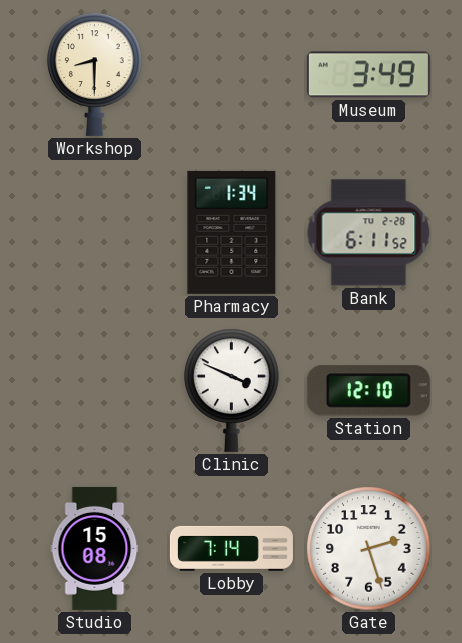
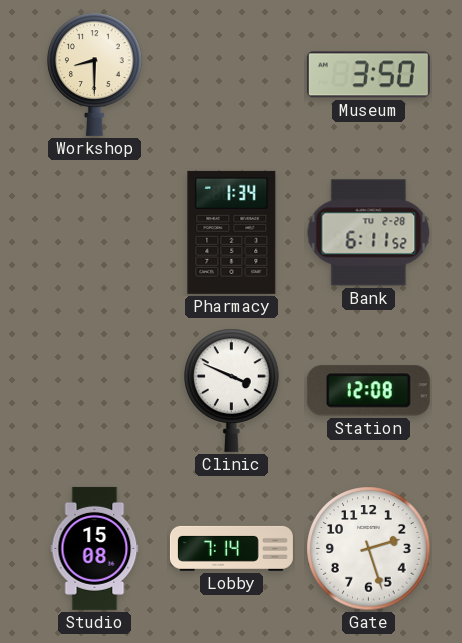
Museum: 3:49 -> 3:50 (368, 75)
Station: 12:10 -> 12:08 (368, 391)
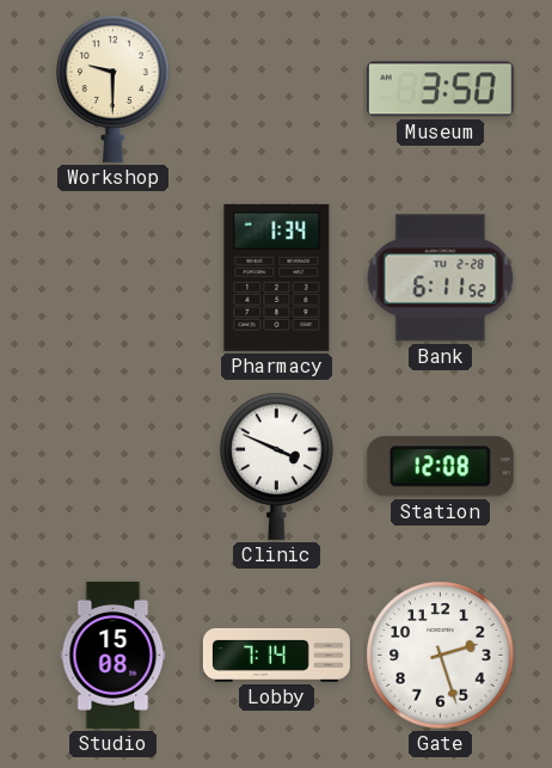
Workshop: 8:30 -> 9:30 (114, 88)
